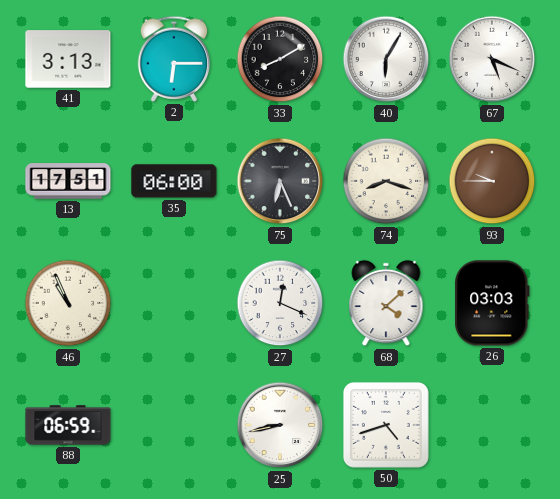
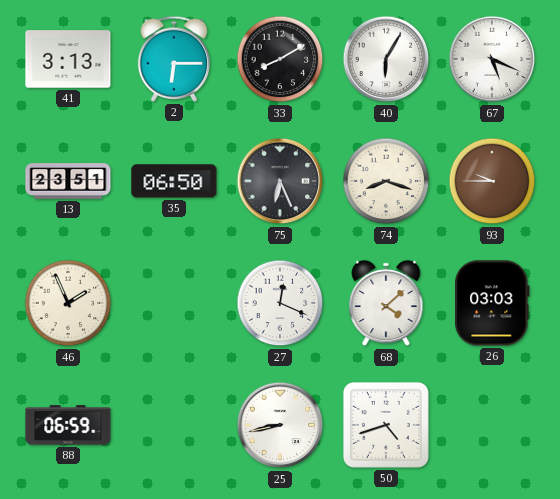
13: 17:51 -> 23:51 (68, 181)
35: 06:00 -> 06:50 (174, 181)
46: 10:56 -> 1:56 (68, 303)
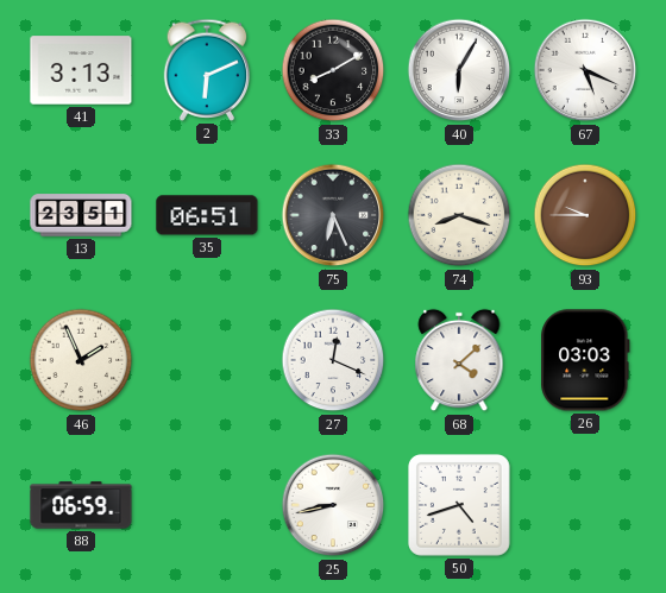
2: 6:15 -> 6:11 (207, 70)
35: 06:50 -> 06:51 (207, 215)
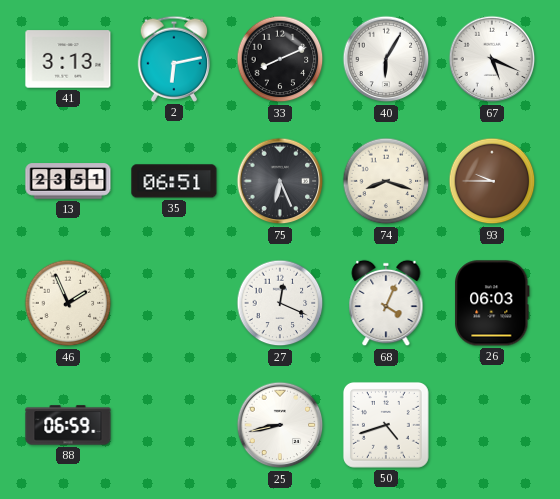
2: 6:11 -> 6:13 (174, 59)
33: 8:10 -> 8:11 (280, 59)
68: 4:08 -> 4:04 (386, 303)
26: 03:03 -> 06:03 (492, 303)
